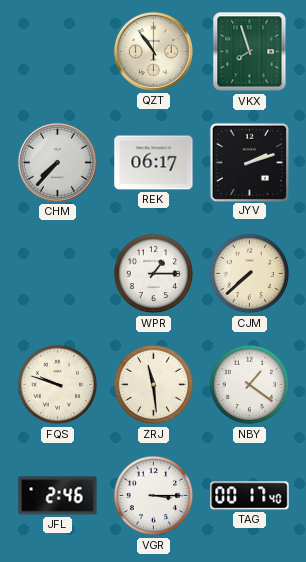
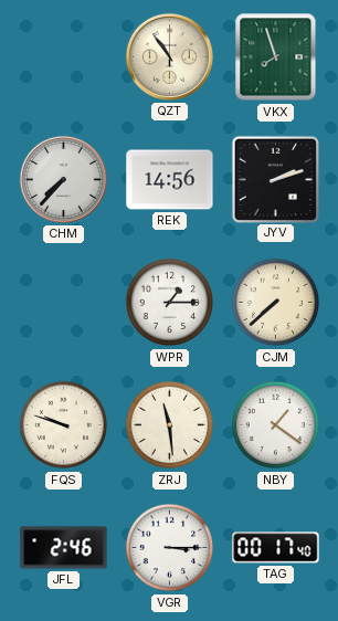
REK: 06:17 -> 14:56 (170, 180)
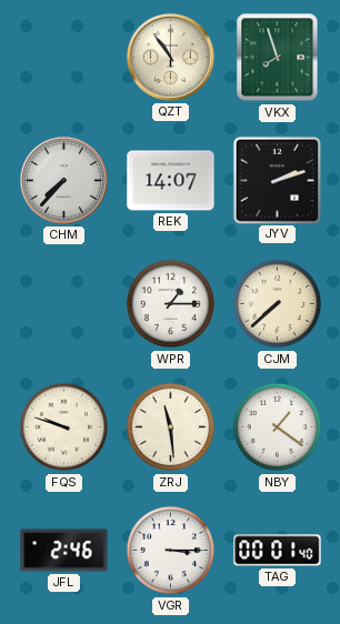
REK: 14:56 -> 14:07 (171, 181)
TAG: 00:17 -> 00:01 (278, 551)
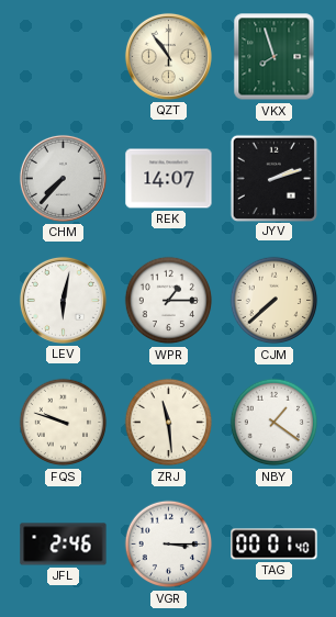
LEV: none -> 6:02 (63, 300)
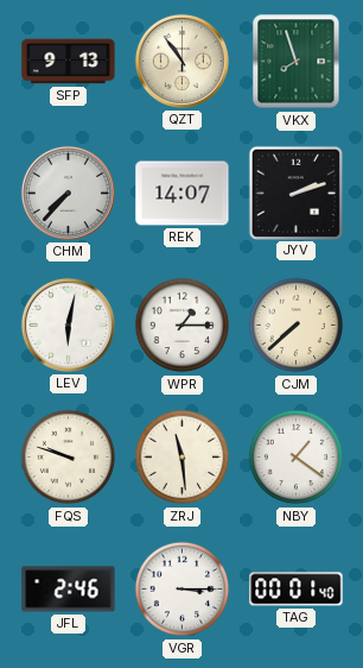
SFP: none -> 9:13 (69, 62)
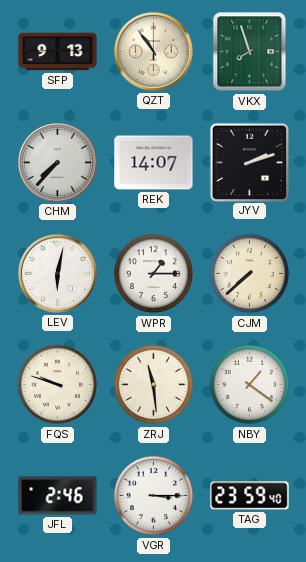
TAG: 00:01 -> 23:59 (250, 496)
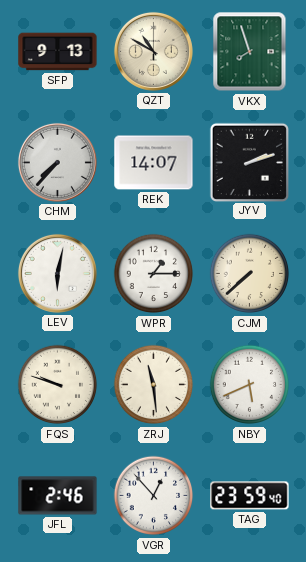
QZT: 10:54 -> 10:50 (153, 51)
NBY: 1:21 -> 5:41 (250, 385)
VGR: 3:15 -> 12:53 (154, 496)
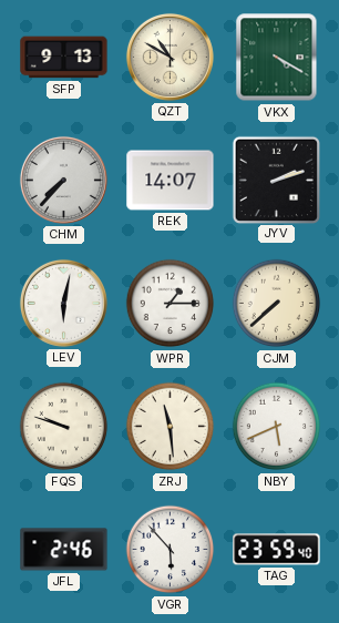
VKX: 7:57 -> 4:20 (277, 58)
VGR: 12:53 -> 5:53 (171, 550)
